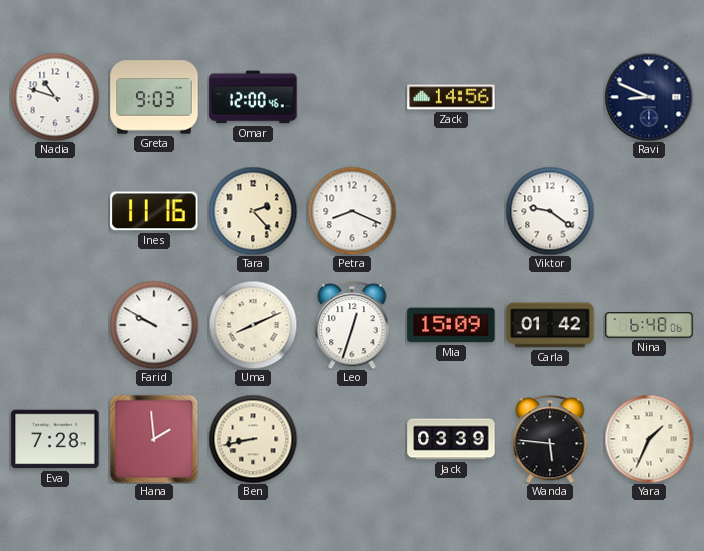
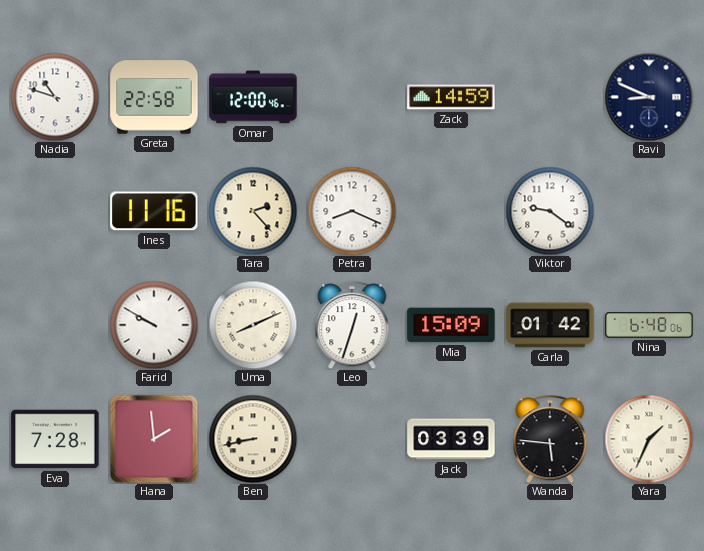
Greta: 9:03 -> 22:58 (154, 97)
Zack: 14:56 -> 14:59 (451, 97)
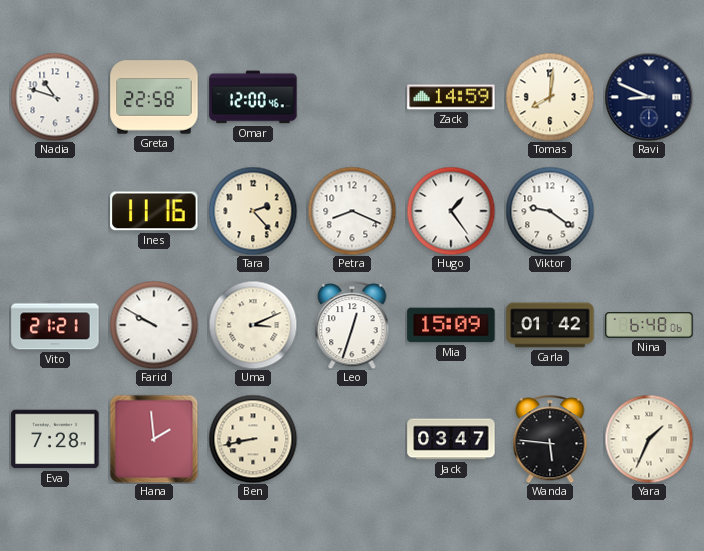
Tomas: none -> 8:01 (550, 97)
Hugo: none -> 1:24 (451, 211)
Vito: none -> 21:21 (55, 325)
Uma: 8:11 -> 3:11 (253, 325)
Jack: 03:39 -> 03:47 (451, 439)
